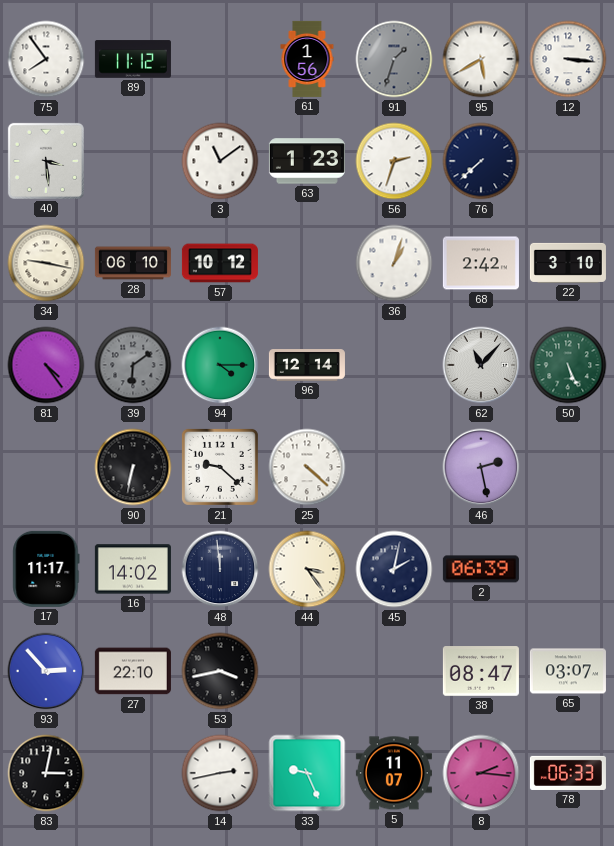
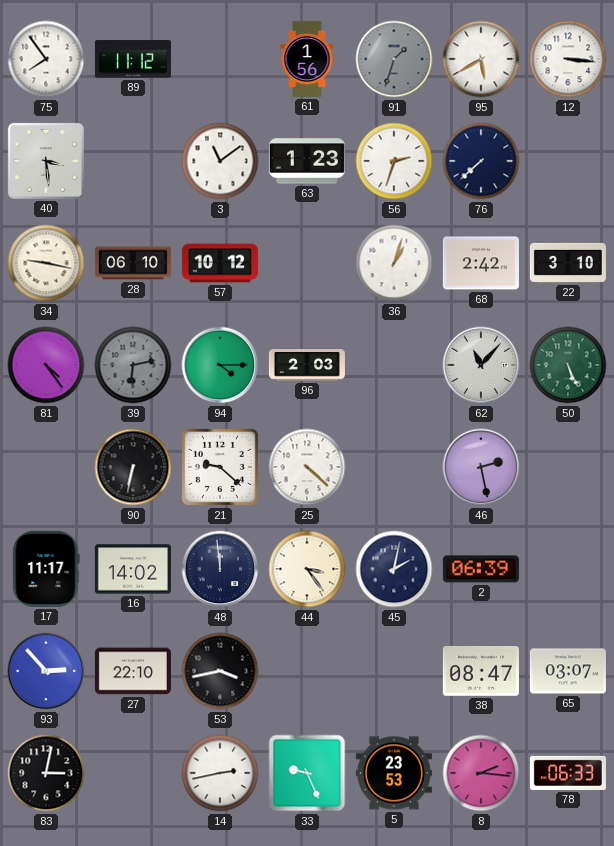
39: 6:09 -> 6:13 (133, 365)
96: 12:14 -> 2:03 (307, 365)
5: 11:07 -> 23:53 (394, 773)
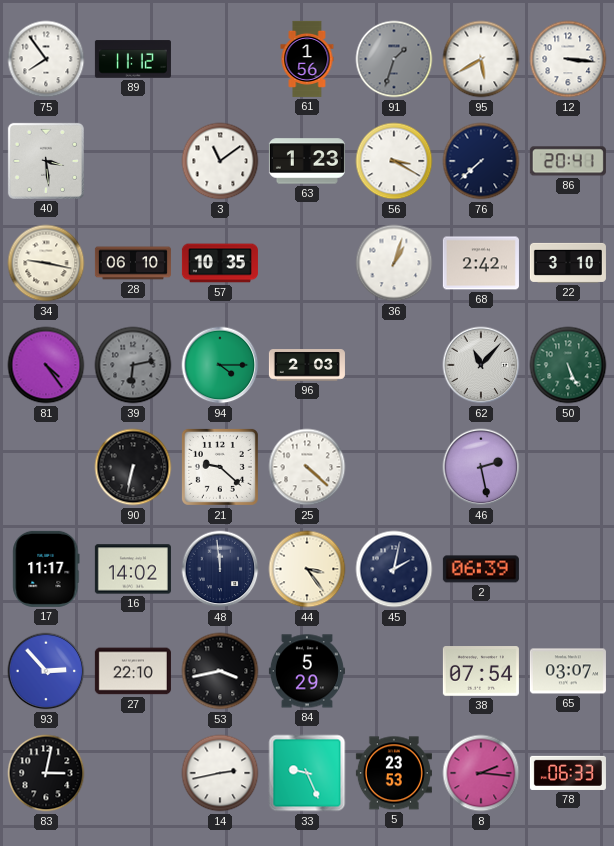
56: 2:33 -> 3:20 (394, 161)
86: none -> 20:41 (568, 161)
57: 10:12 -> 10:35 (220, 263)
84: none -> 5:29 (307, 671)
38: 08:47 -> 07:54 (481, 671)
